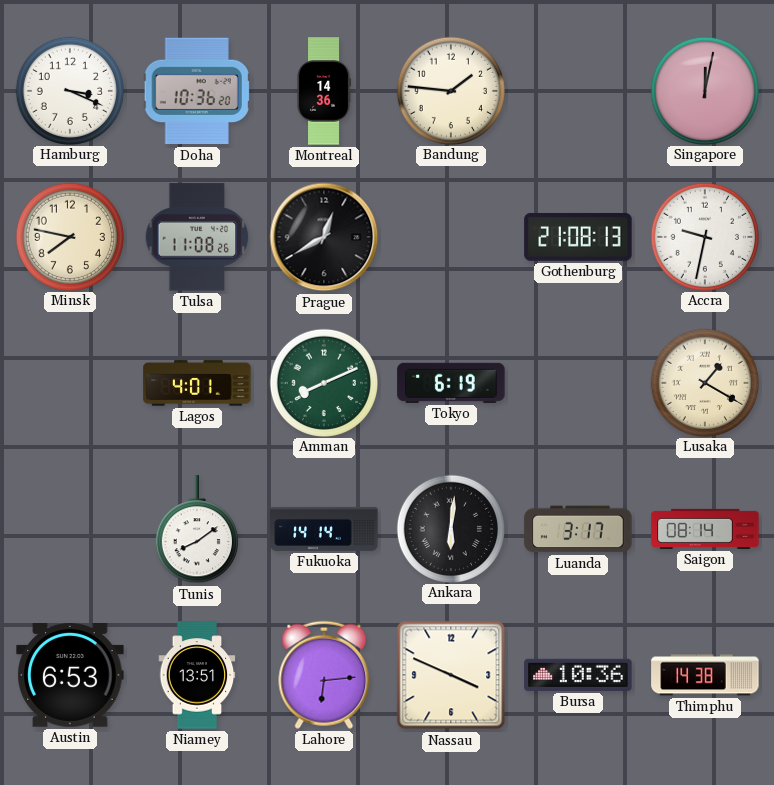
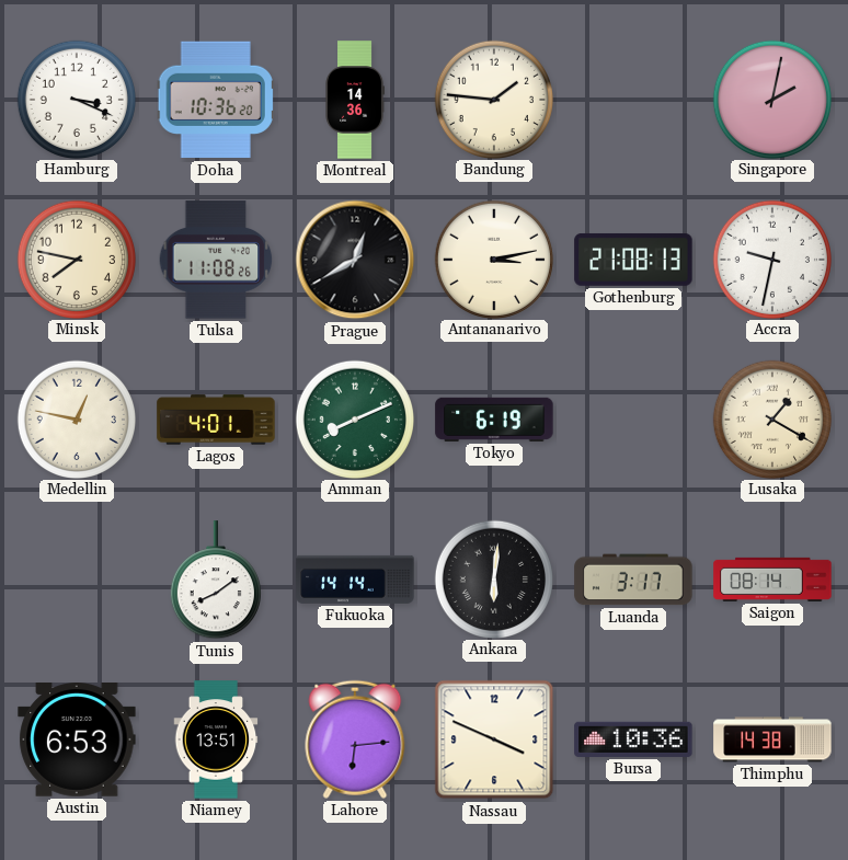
Singapore: 12:02 -> 2:02 (771, 99)
Antananarivo: none -> 3:13 (493, 259)
Medellin: none -> 12:47 (76, 418)
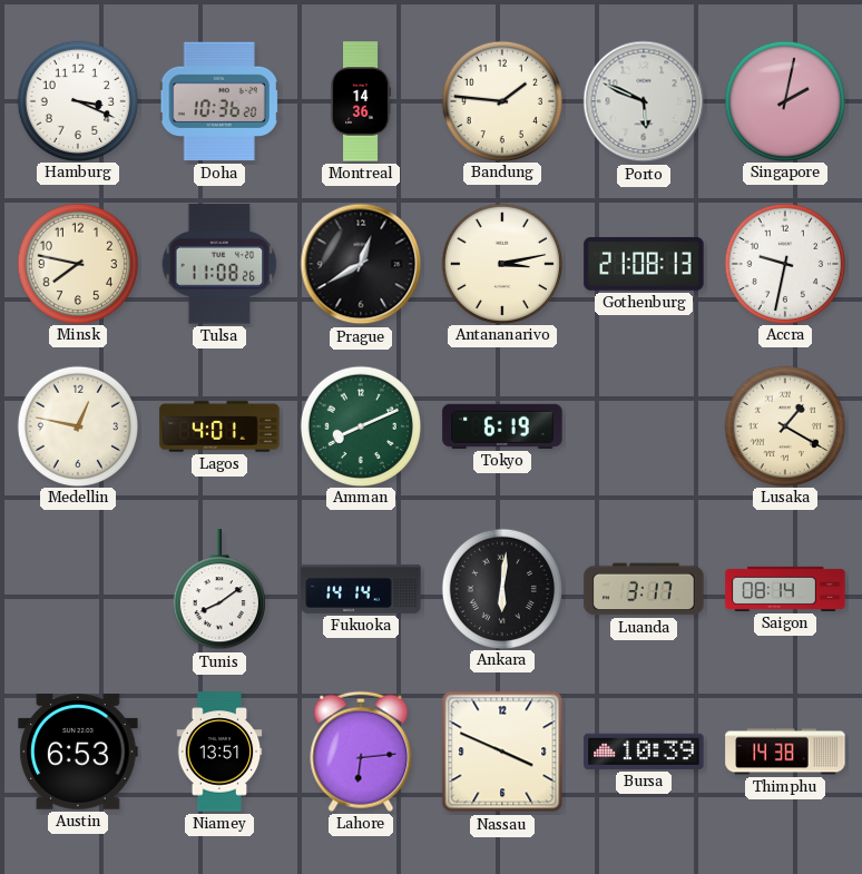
Porto: none -> 5:49 (644, 101)
Bursa: 10:36 -> 10:39 (644, 752)
